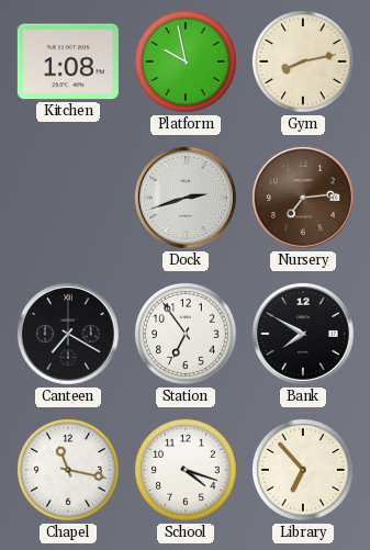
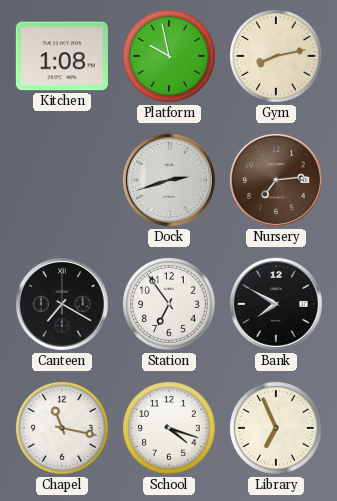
Library: 6:53 -> 6:56 (276, 428)
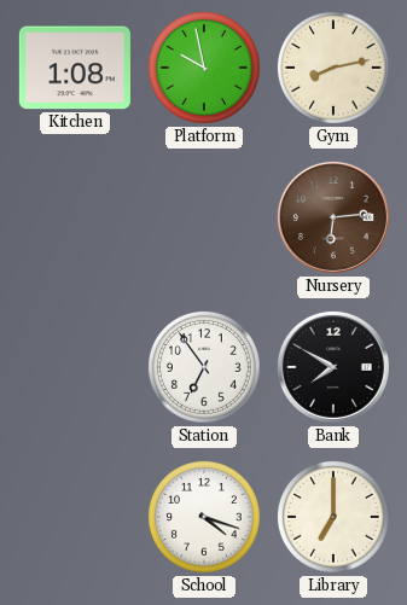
Dock: 2:42 -> none (169, 180)
Nursery: 7:14 -> 6:14 (333, 217)
Canteen: 7:20 -> none (62, 304)
Chapel: 11:17 -> none (62, 428)
Library: 6:56 -> 7:00 (333, 517)
